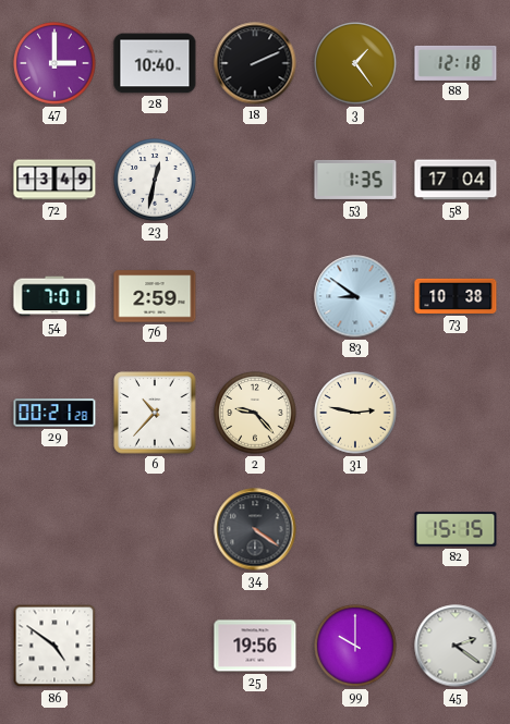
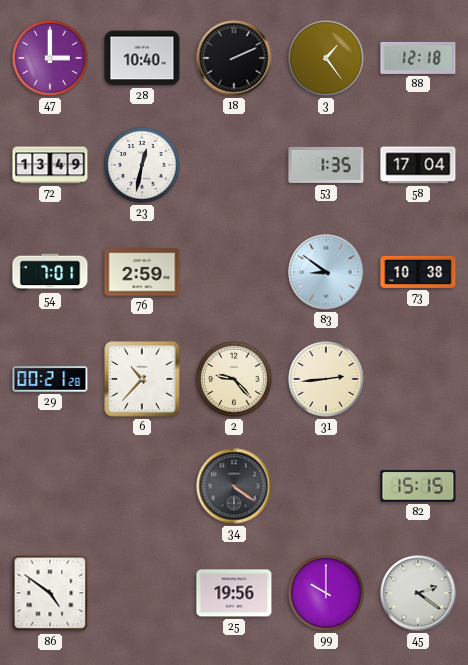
31: 2:47 -> 2:44 (326, 379)
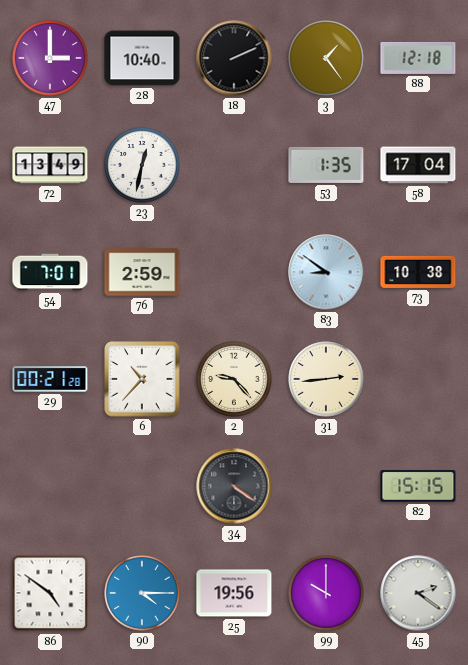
90: none -> 4:15 (142, 593)
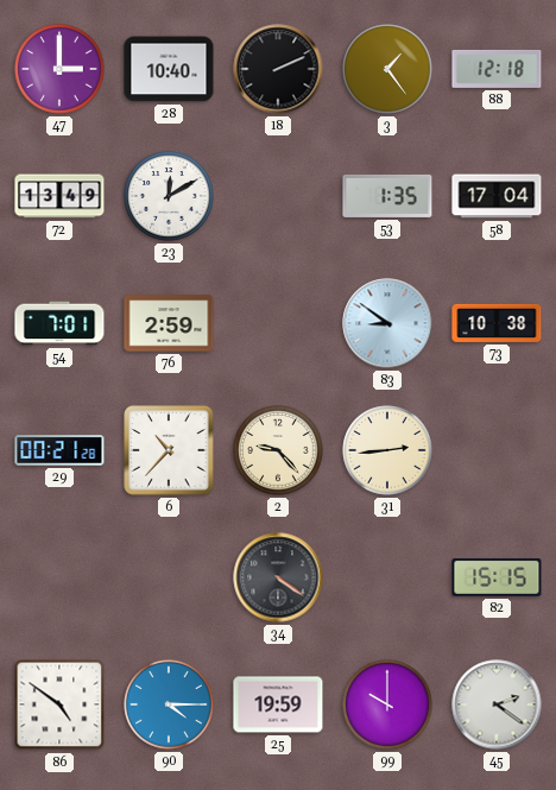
23: 12:32 -> 12:10 (169, 196)
25: 19:56 -> 19:59 (278, 704)
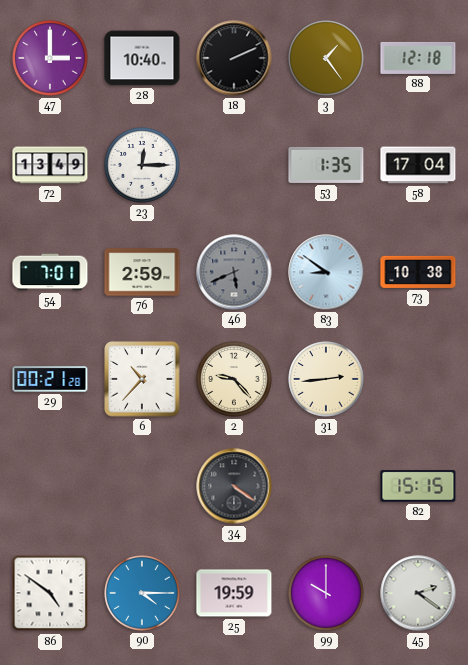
23: 12:10 -> 12:15 (142, 165)
46: none -> 5:41 (234, 272)
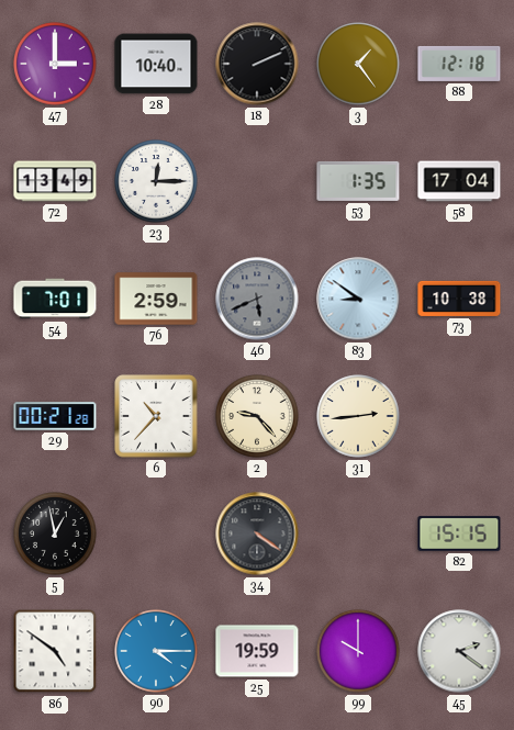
5: none -> 12:58 (55, 534)
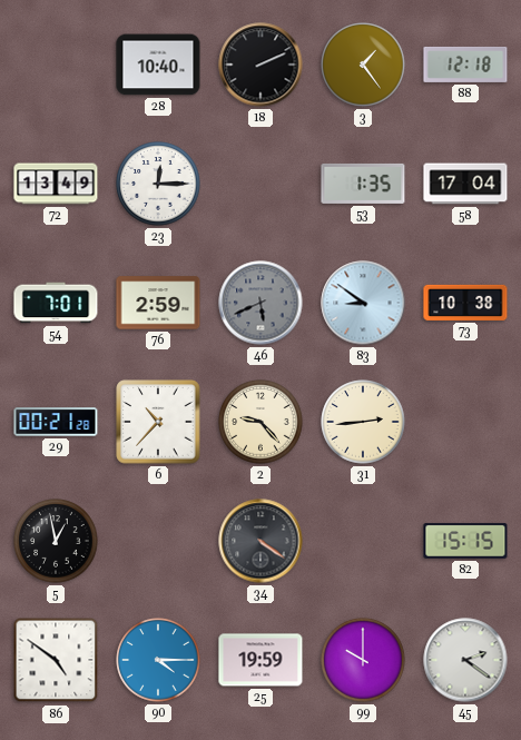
47: 3:00 -> none (55, 64)
